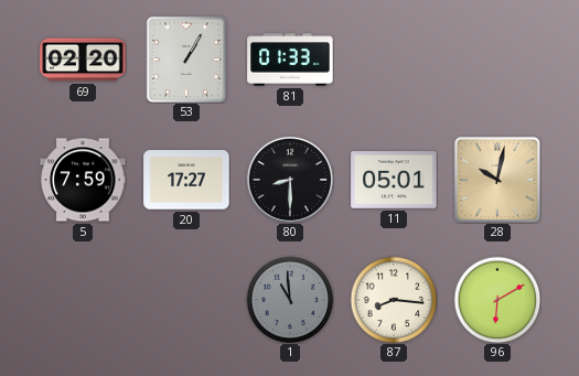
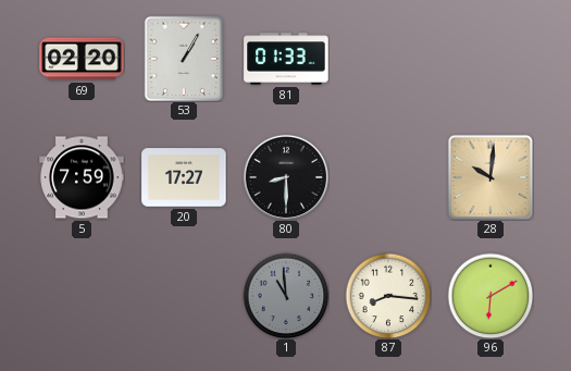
11: 05:01 -> none (394, 180)
28: 10:02 -> 10:01 (491, 177)
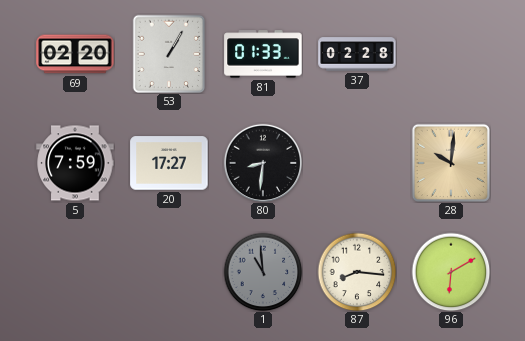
37: none -> 02:28 (357, 54)
80: 8:30 -> 8:31 (262, 162)
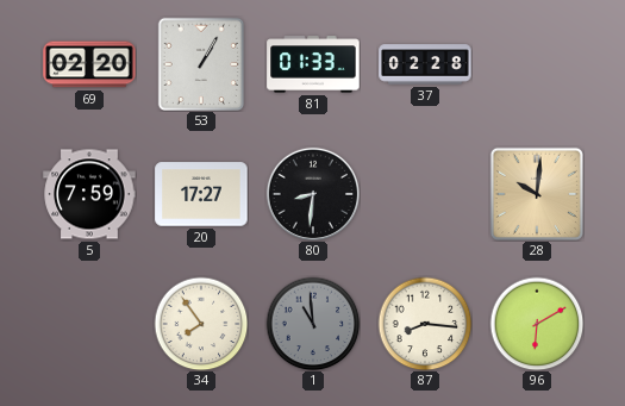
34: none -> 7:54 (201, 324)
